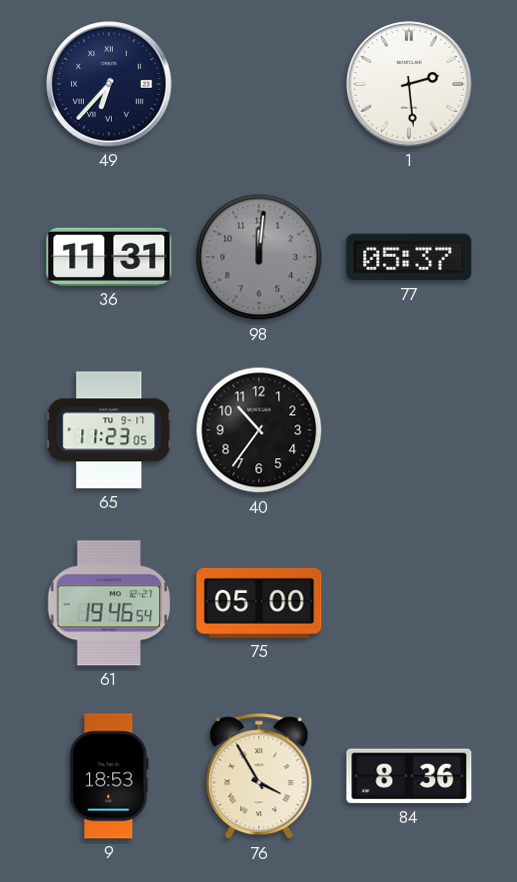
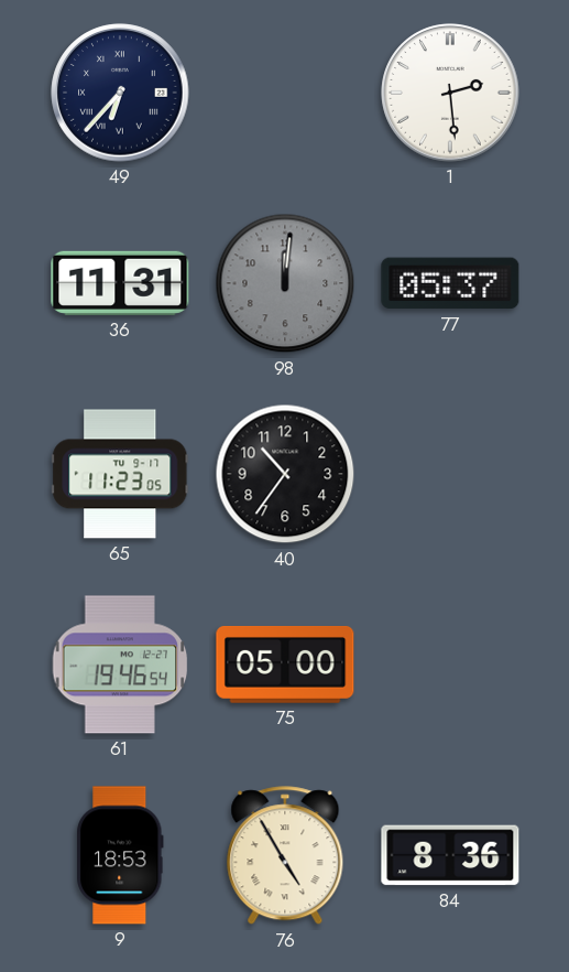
76: 3:55 -> 4:55 (285, 856)
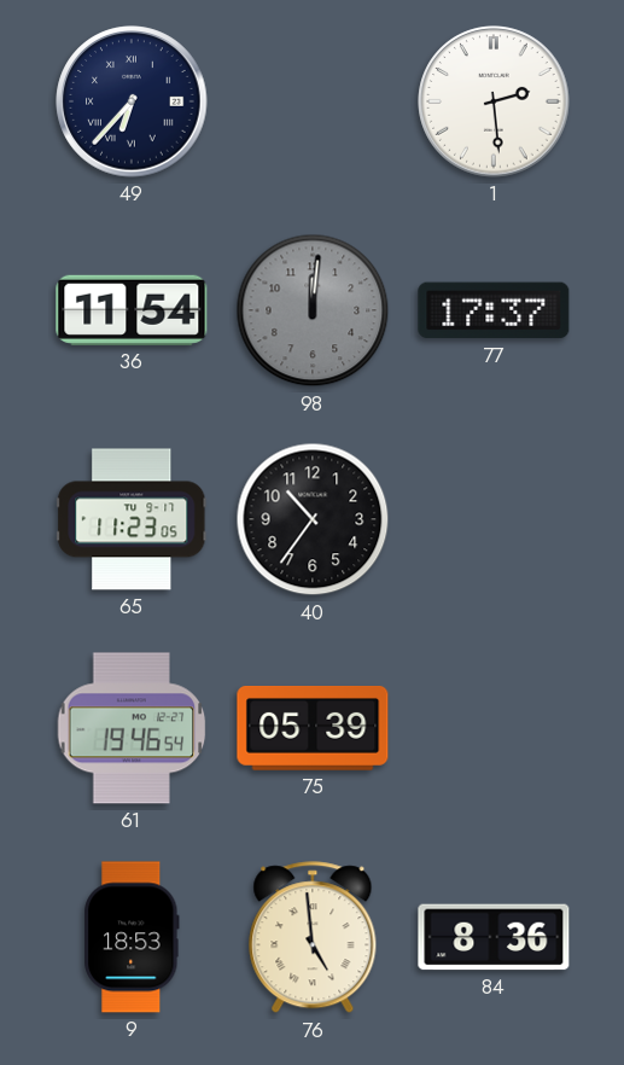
36: 11:31 -> 11:54 (132, 310)
77: 05:37 -> 17:37 (494, 310)
75: 05:00 -> 05:39 (313, 729)
76: 4:55 -> 4:59 (313, 938)
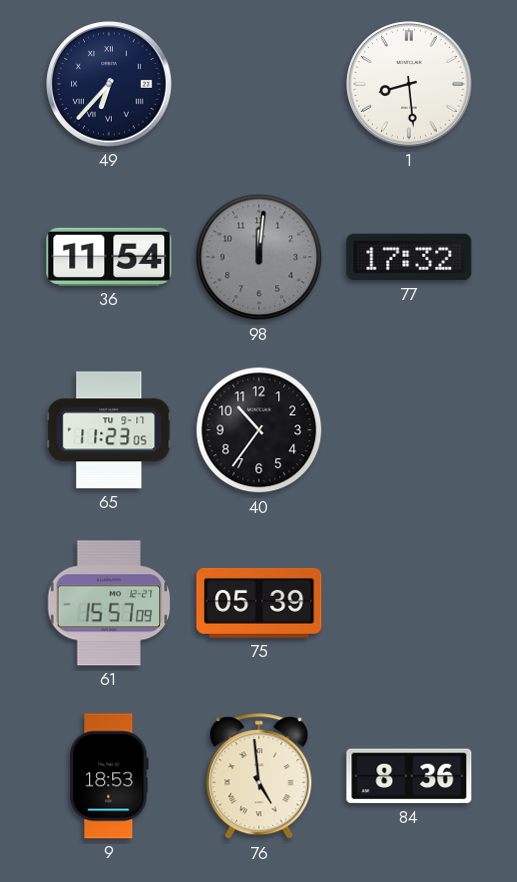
1: 2:29 -> 8:29 (409, 84)
77: 17:37 -> 17:32 (409, 257)
61: 19:46 -> 15:57 (109, 603)
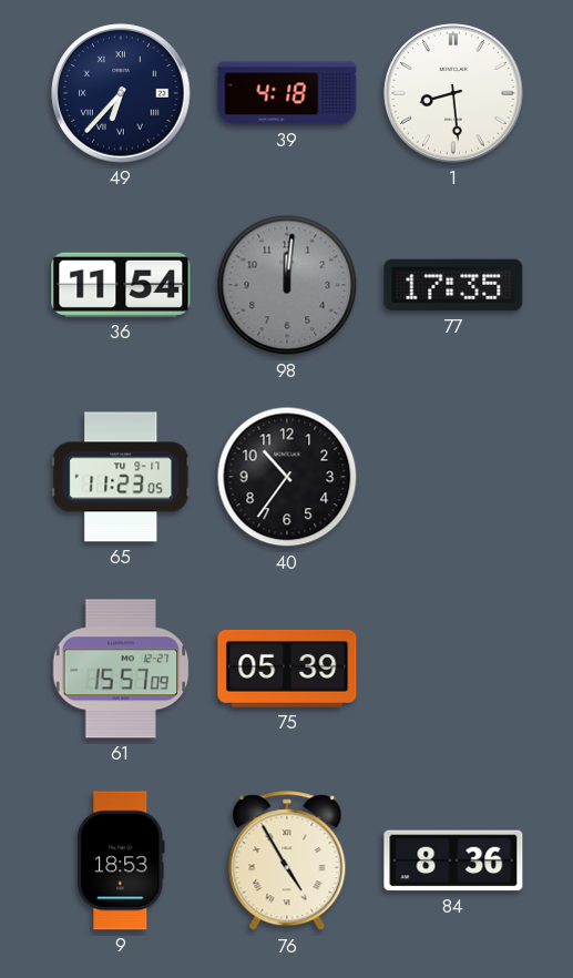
39: none -> 4:18 (287, 93)
77: 17:32 -> 17:35 (453, 285)
76: 4:59 -> 4:55 (287, 862)
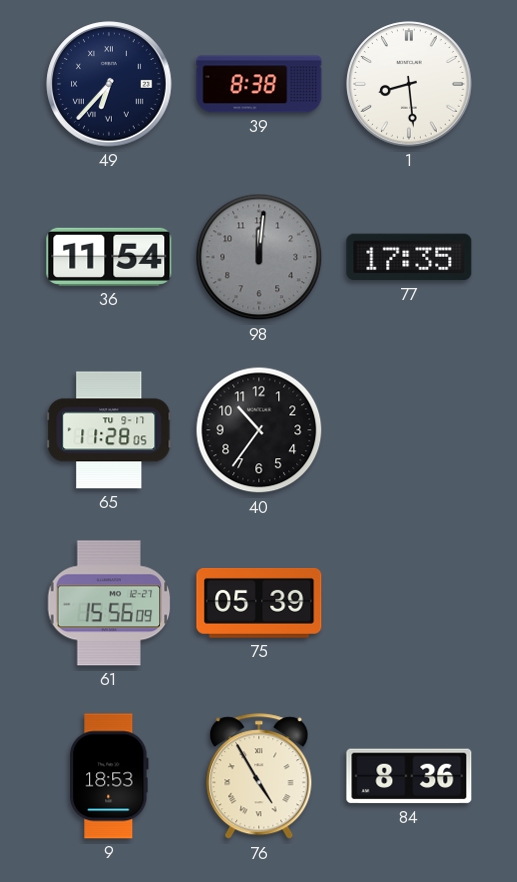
39: 4:18 -> 8:38 (259, 84)
65: 11:23 -> 11:28 (109, 430)
61: 15:57 -> 15:56 (109, 603)
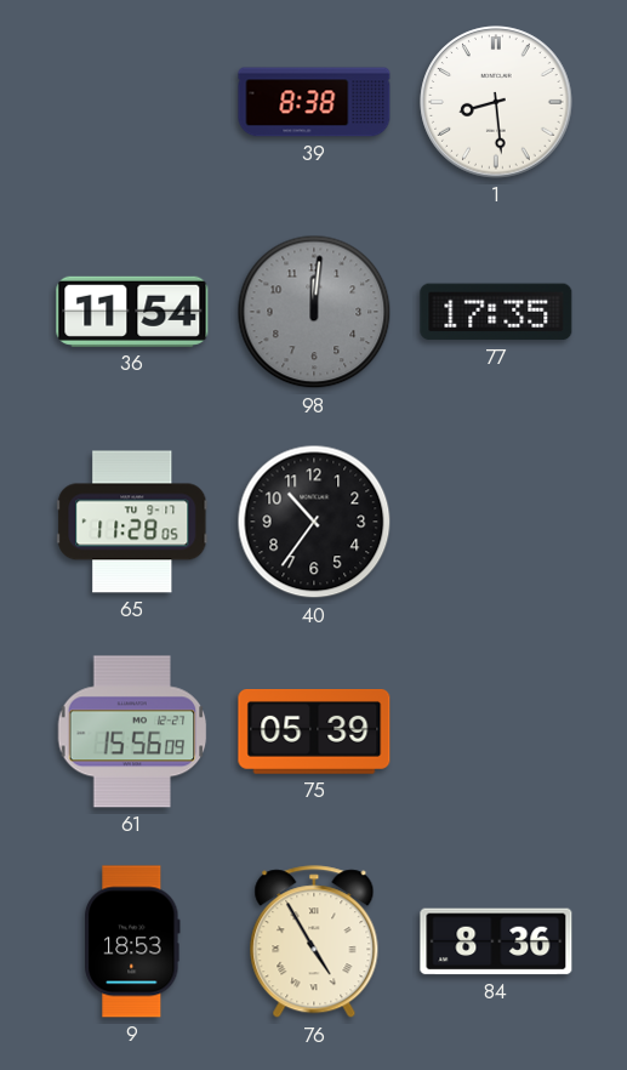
49: 6:37 -> none (109, 84)
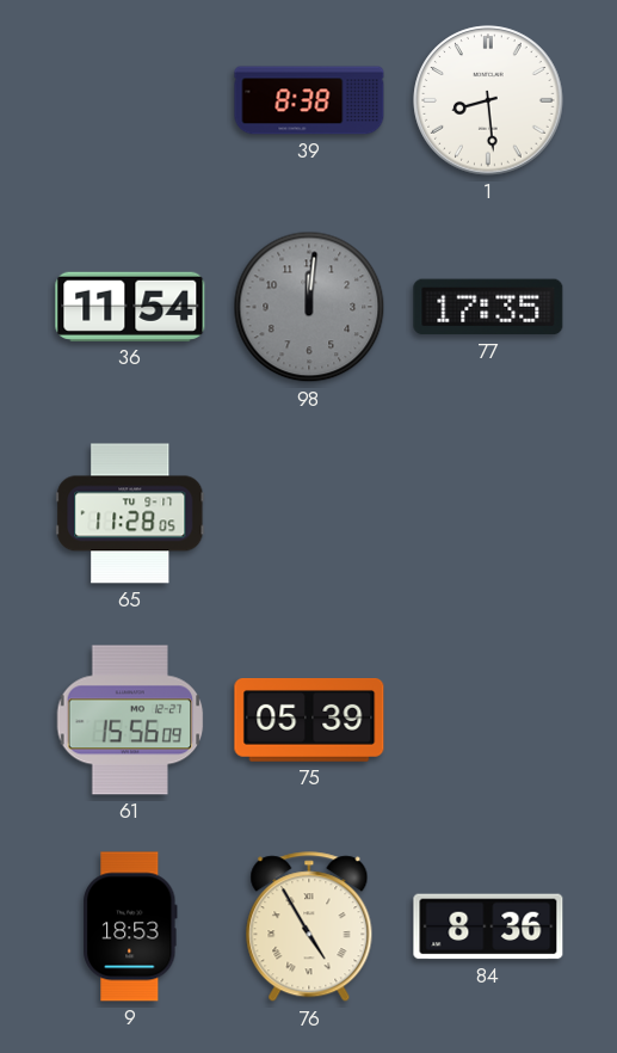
40: 10:36 -> none (314, 522)
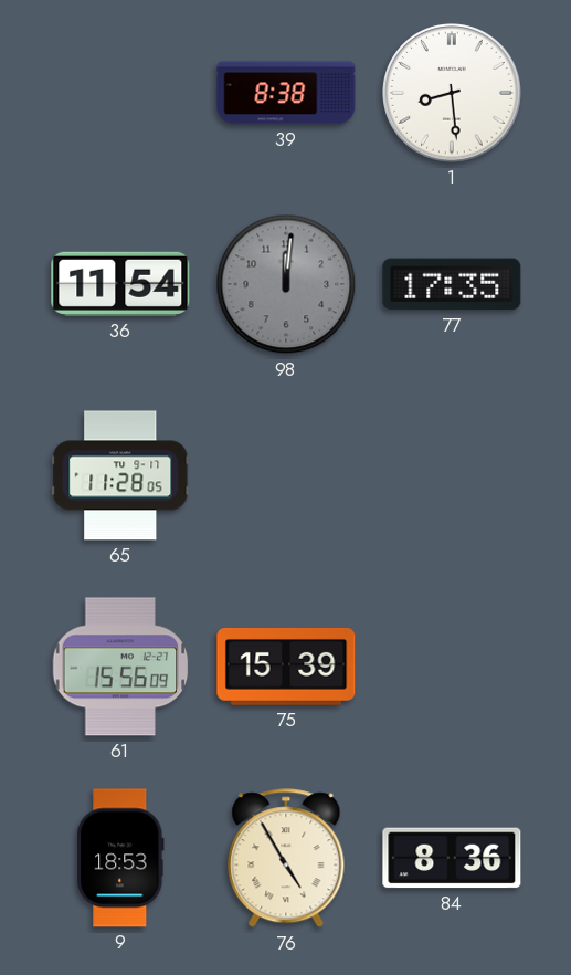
75: 05:39 -> 15:39 (286, 668)
